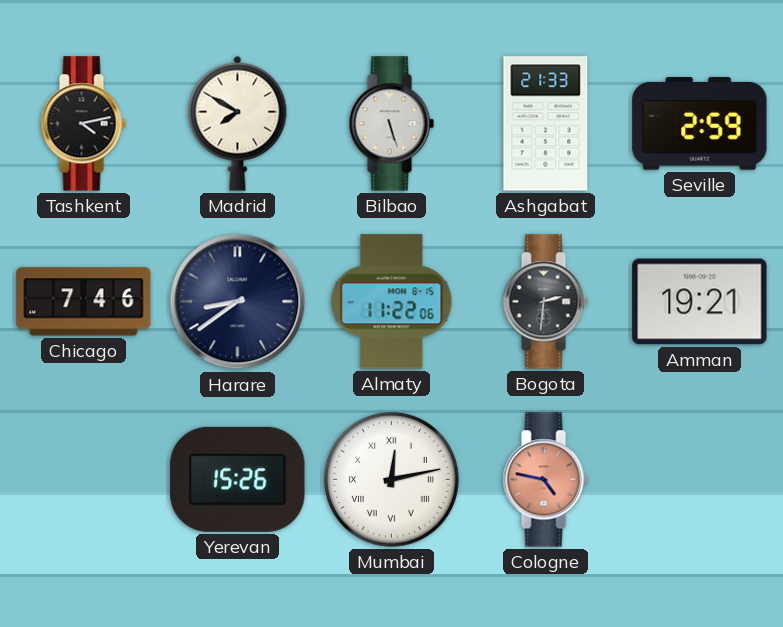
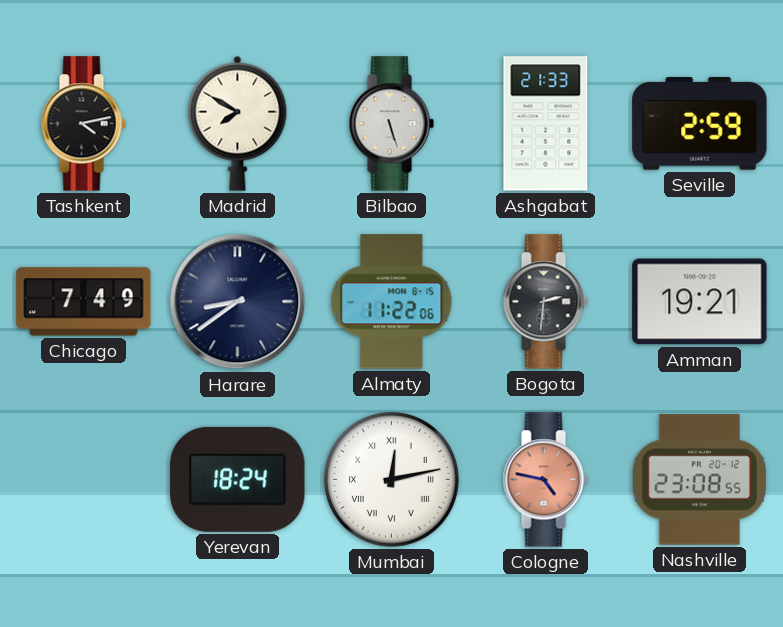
Chicago: 7:46 -> 7:49 (84, 302)
Yerevan: 15:26 -> 18:24 (238, 479)
Nashville: none -> 23:08 (699, 480)
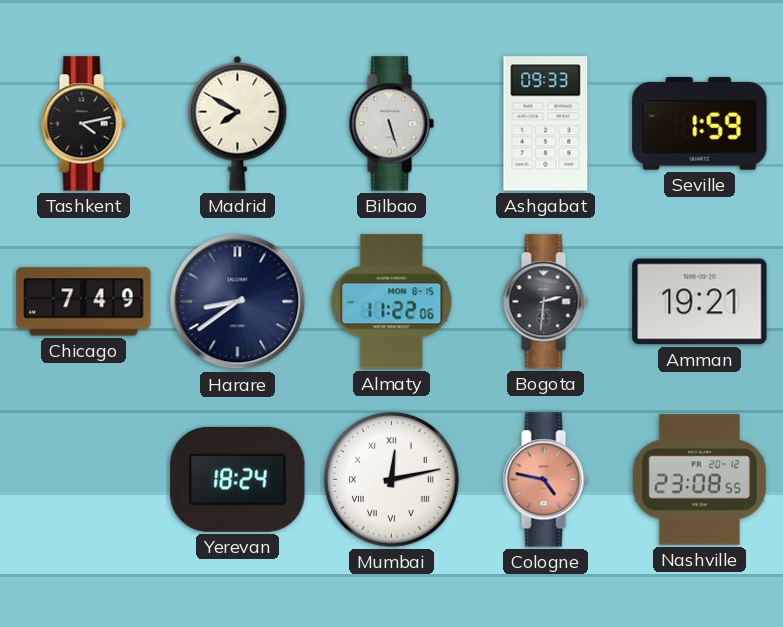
Ashgabat: 21:33 -> 09:33 (546, 124)
Seville: 2:59 -> 1:59 (700, 124)
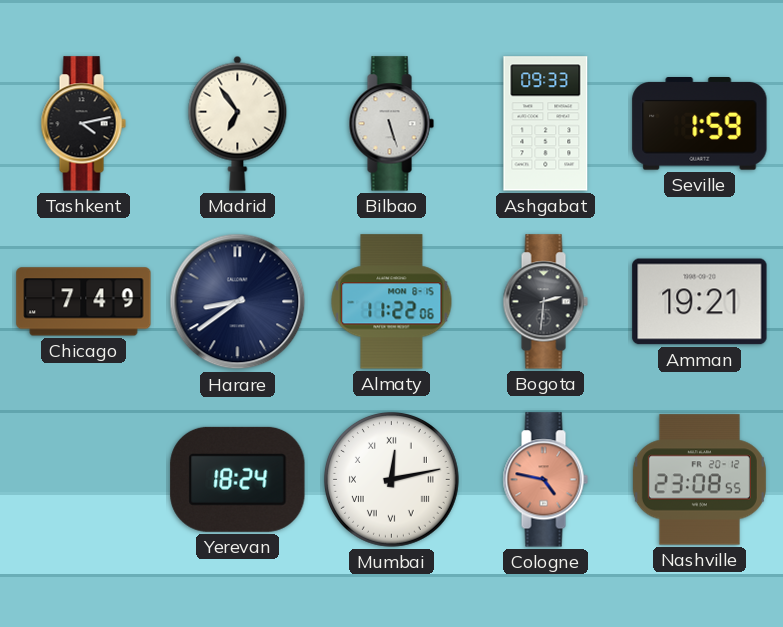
Madrid: 7:50 -> 6:54 (238, 123)
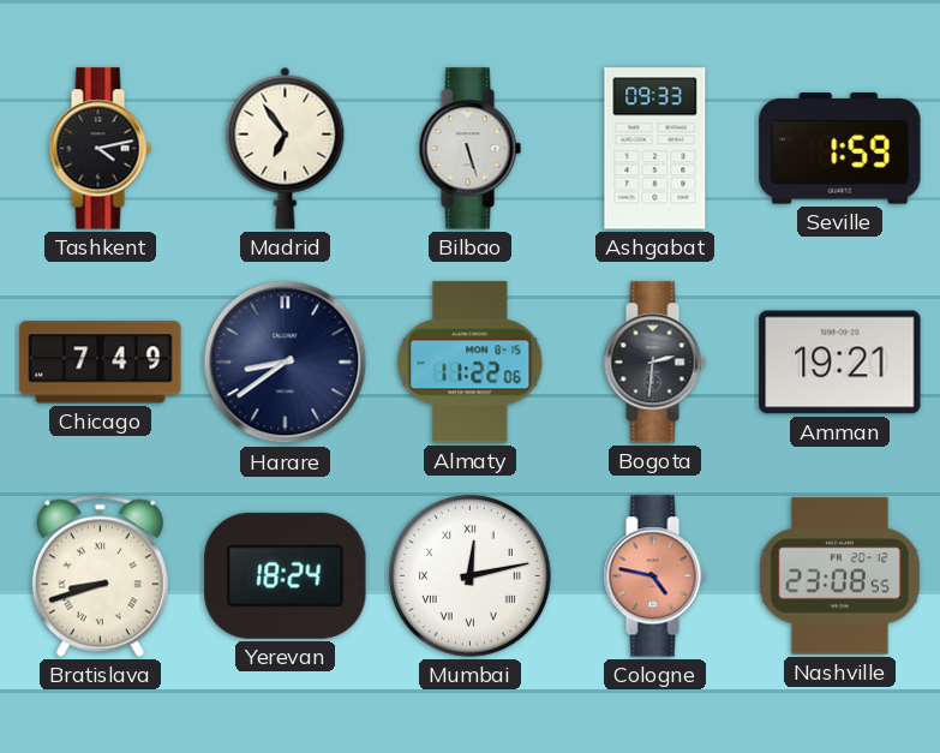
Bratislava: none -> 8:42 (100, 575)
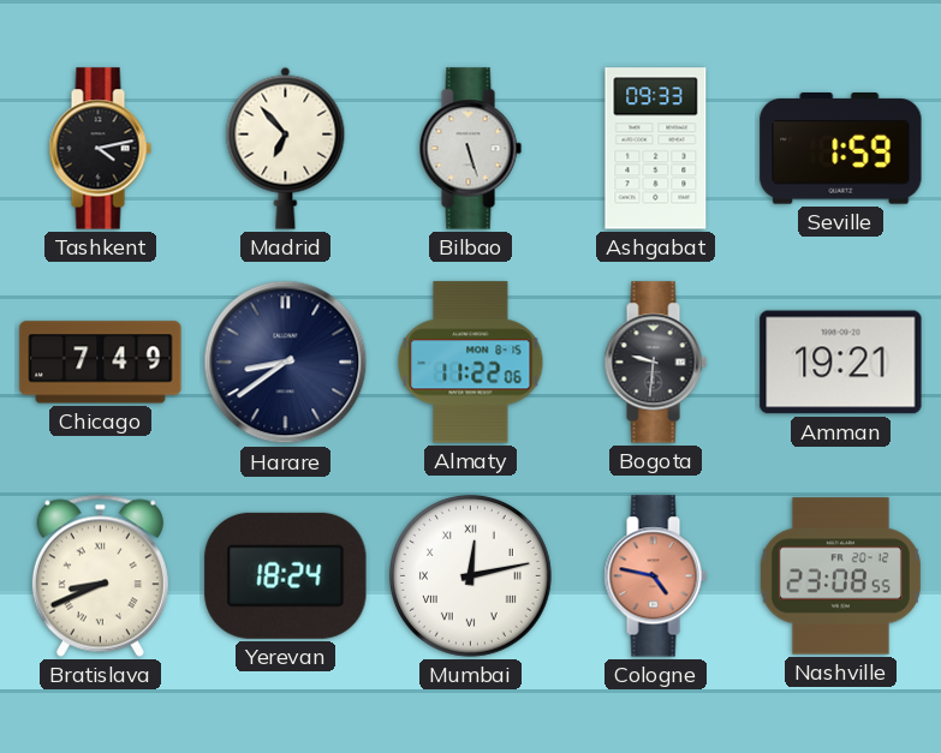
Madrid: 6:54 -> 6:53 (286, 148)
Bogota: 2:31 -> 9:31 (655, 363)
Bratislava: 8:42 -> 8:41 (100, 575)
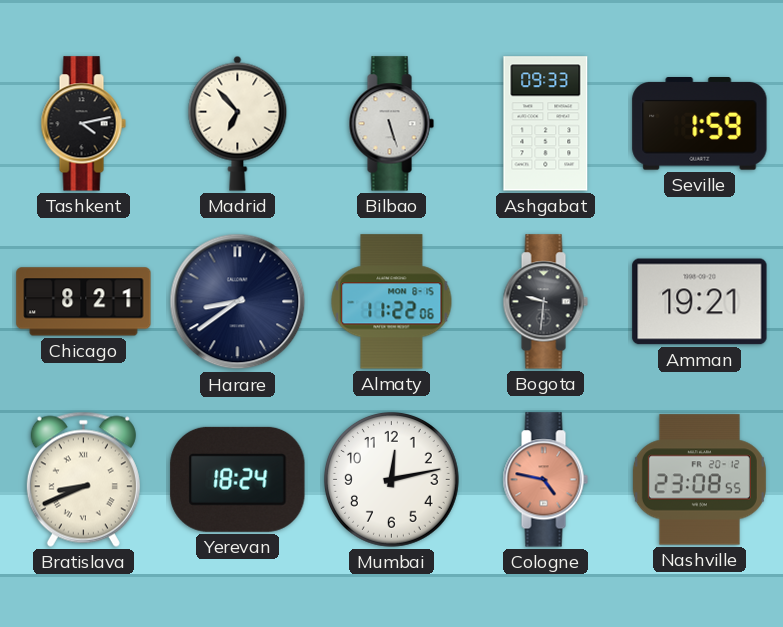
Chicago: 7:49 -> 8:21 (84, 302)
Mumbai numerals: Roman -> Arabic (392, 480)
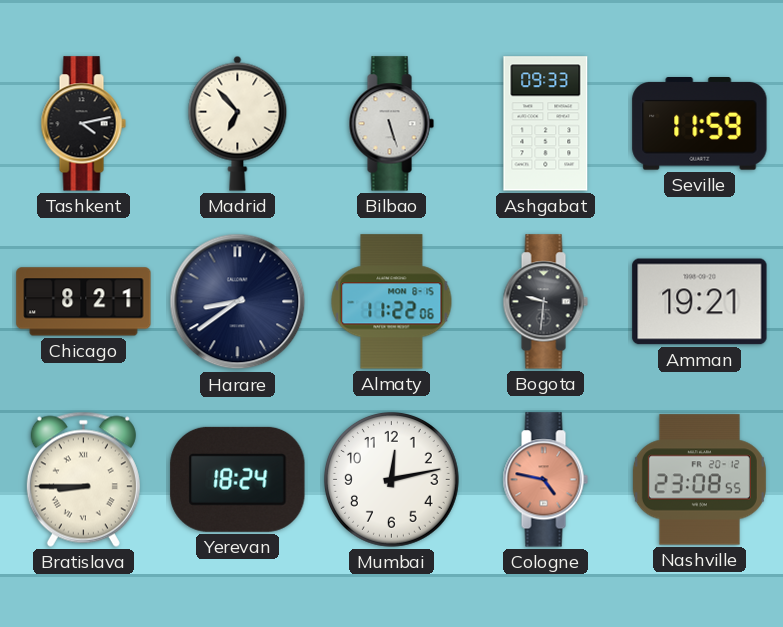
Seville: 1:59 -> 11:59 (700, 124)
Bratislava: 8:41 -> 8:45 (83, 479)
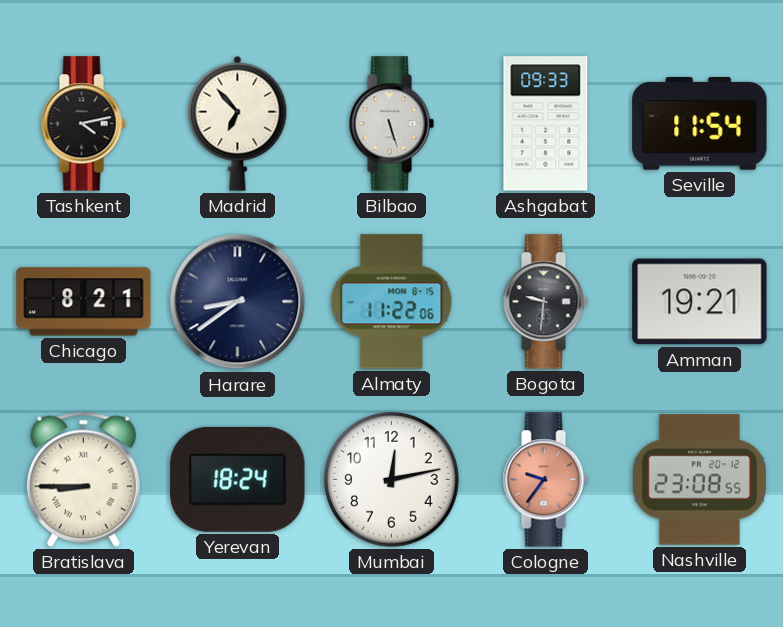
Seville: 11:59 -> 11:54 (700, 124)
Cologne: 4:47 -> 9:36 (545, 480)
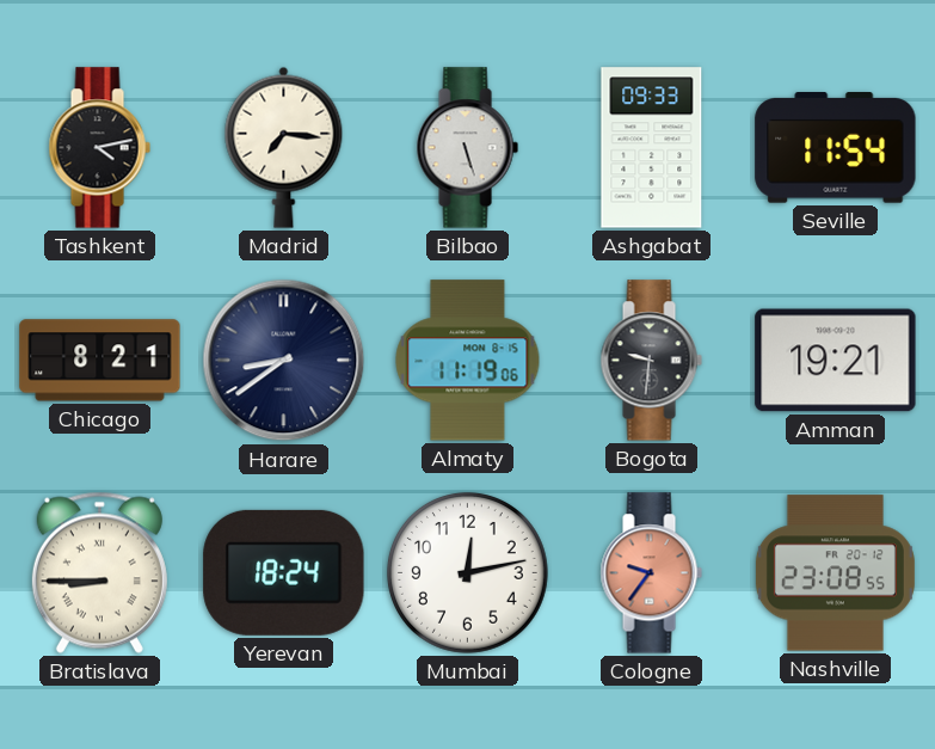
Madrid: 6:53 -> 7:16 (284, 147)
Almaty: 11:22 -> 11:19 (468, 361)
